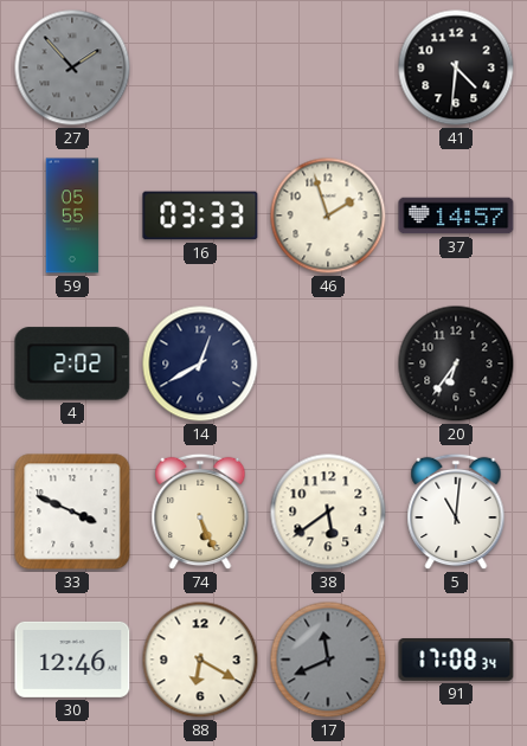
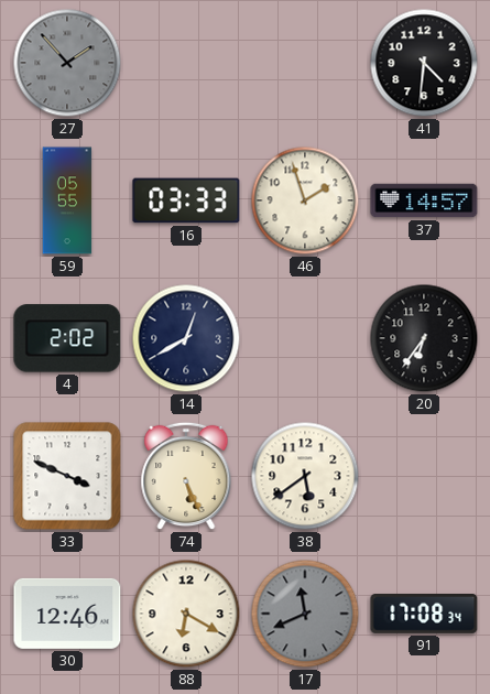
5: 11:01 -> none (456, 512)
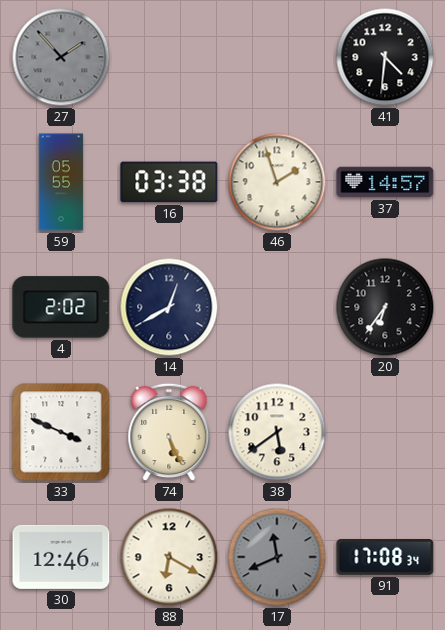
16: 03:33 -> 03:38 (169, 182)
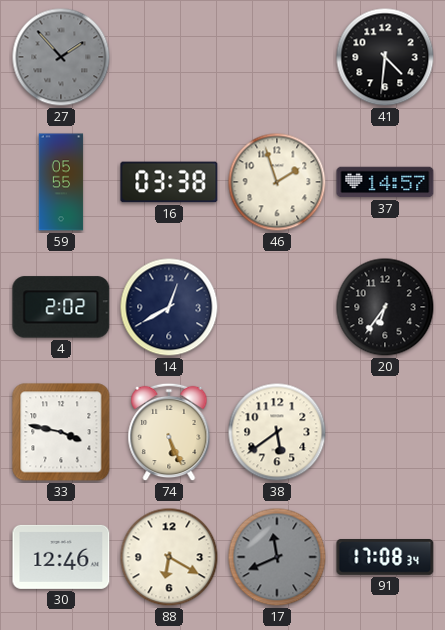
33: 3:49 -> 3:47 (61, 432)
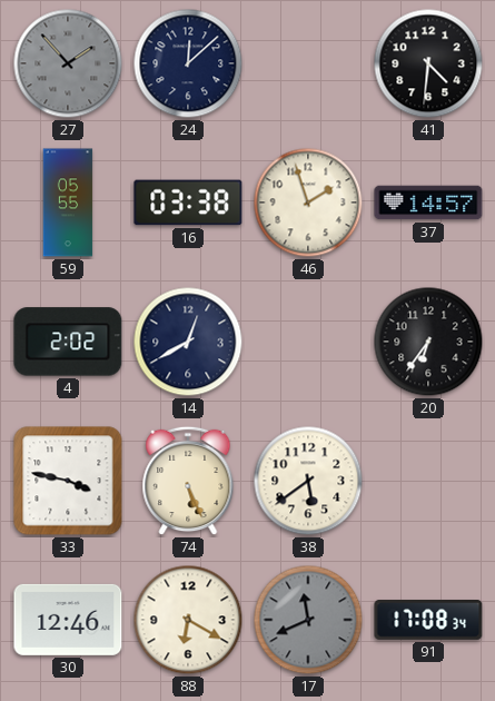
24: none -> 12:08 (188, 63)
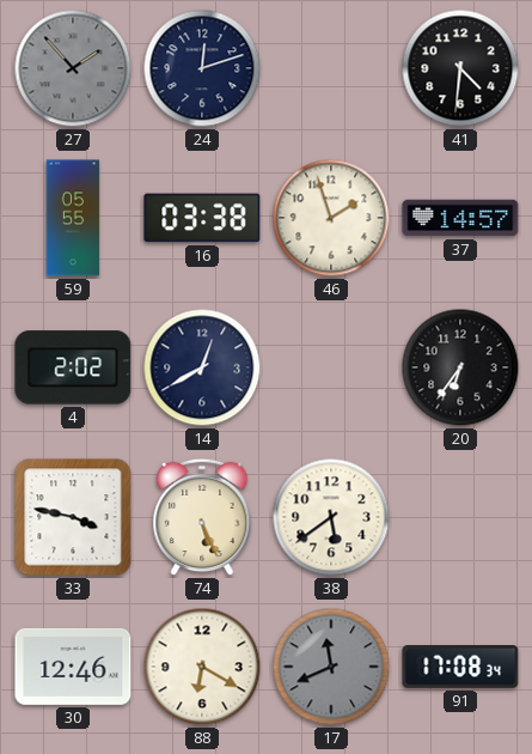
24: 12:08 -> 12:12 (202, 68)
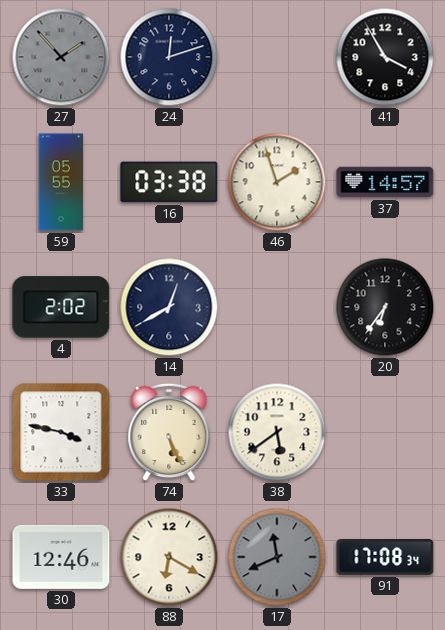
41: 4:31 -> 3:55 (385, 57)
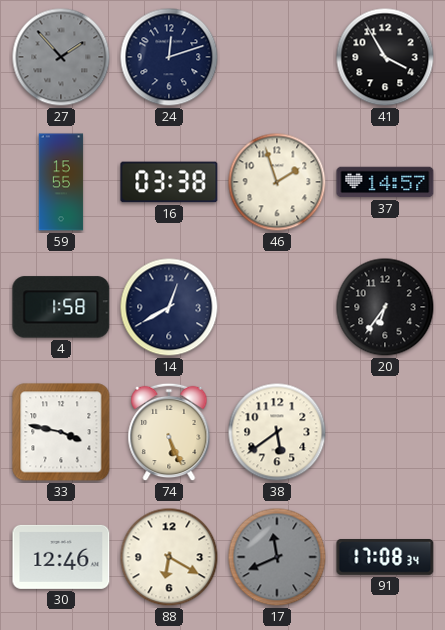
59: 05:55 -> 15:55 (61, 182)
4: 2:02 -> 1:58 (61, 307)
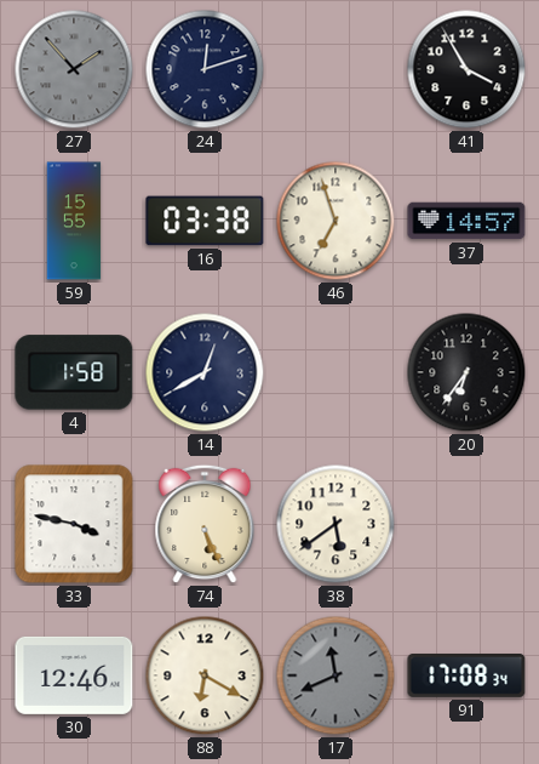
46: 1:57 -> 6:57 (336, 221)
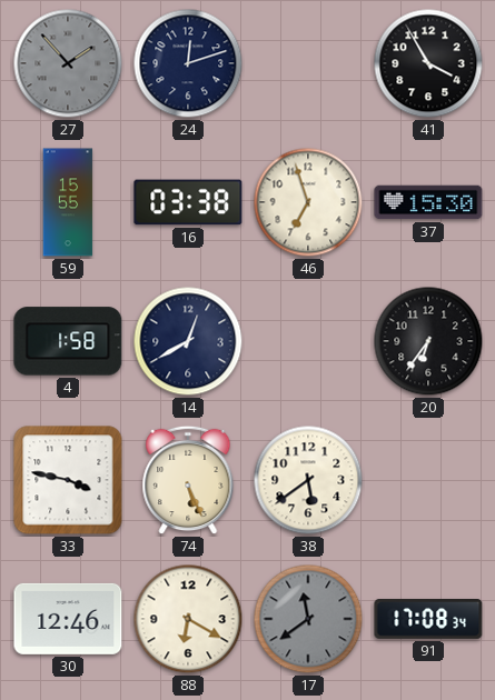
37: 14:57 -> 15:30 (428, 202)
17: 11:41 -> 11:39 (308, 619)
